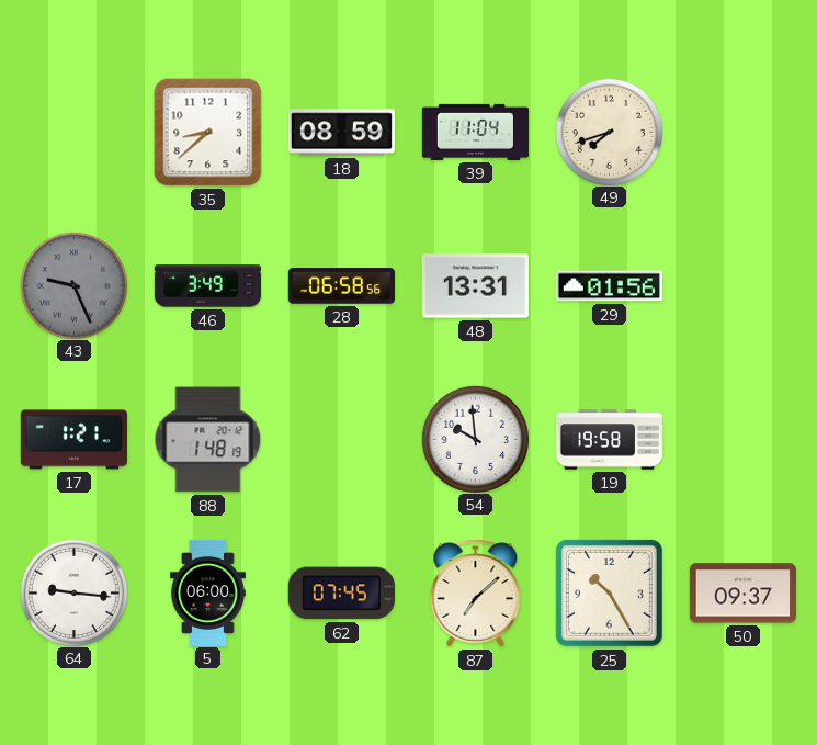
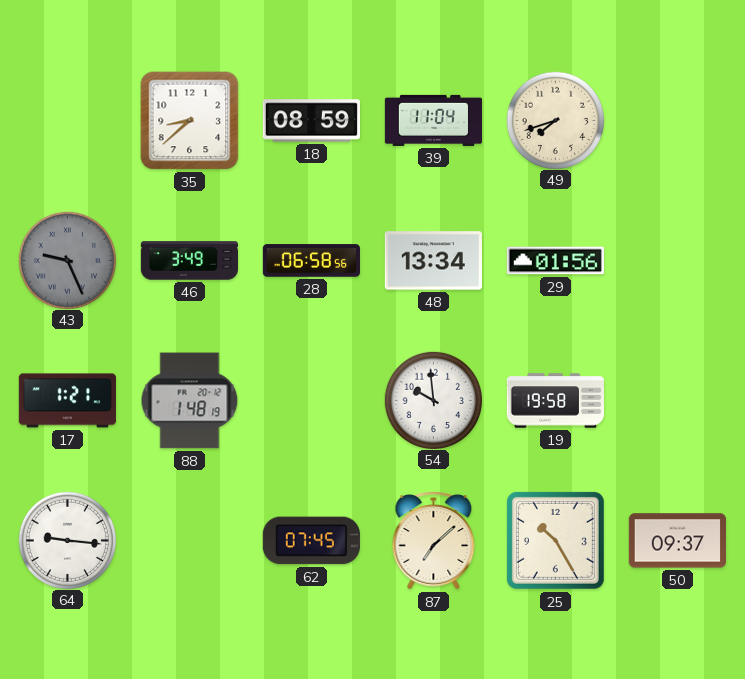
48: 13:31 -> 13:34 (433, 261)
5: 06:00 -> none (207, 592)
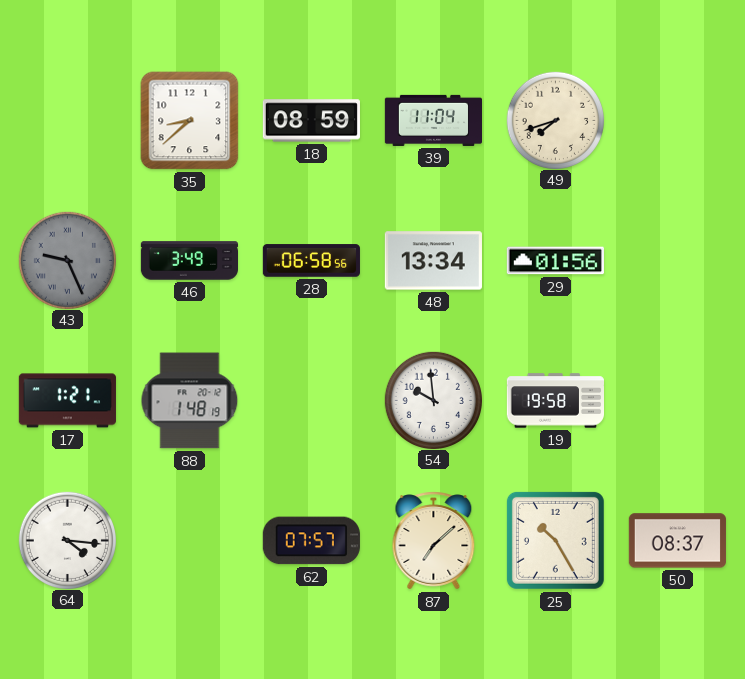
64: 9:16 -> 4:16 (67, 540)
62: 07:45 -> 07:57 (311, 541)
50: 09:37 -> 08:37 (677, 541)
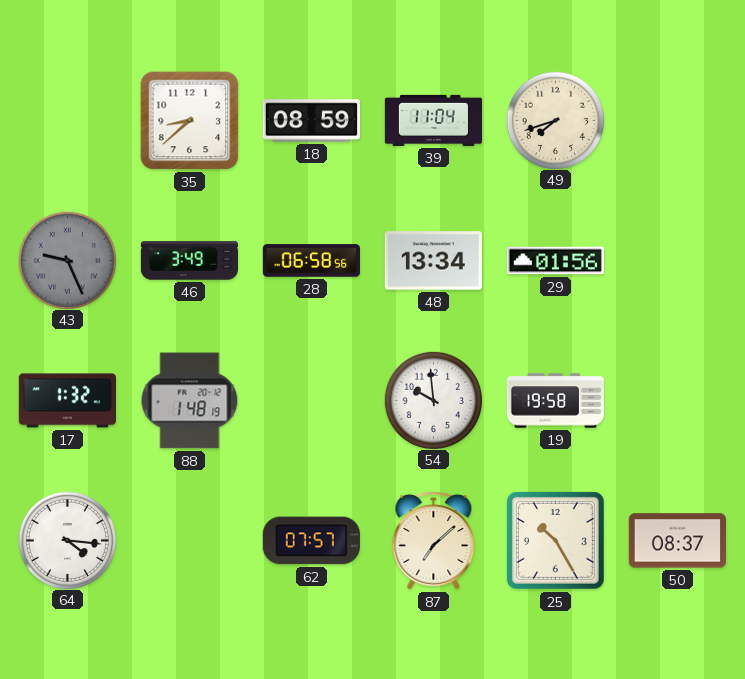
17: 1:21 -> 1:32 (67, 401)
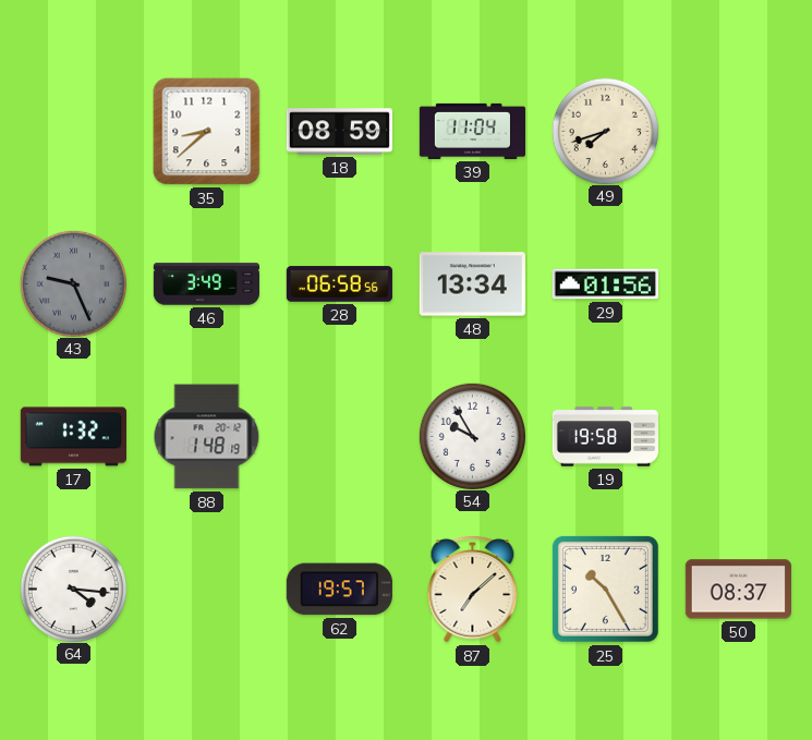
54: 9:59 -> 9:55 (472, 436)
62: 07:57 -> 19:57 (339, 590)
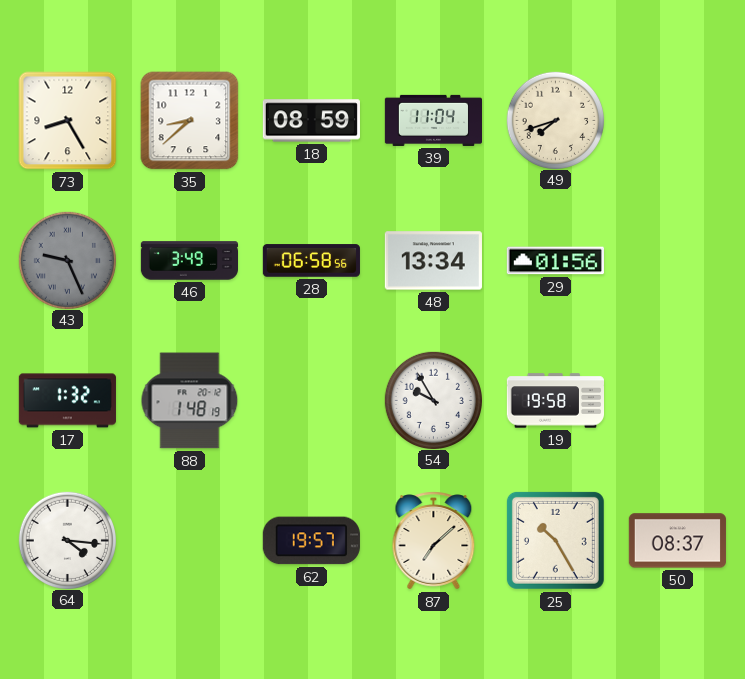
73: none -> 8:25 (68, 121)
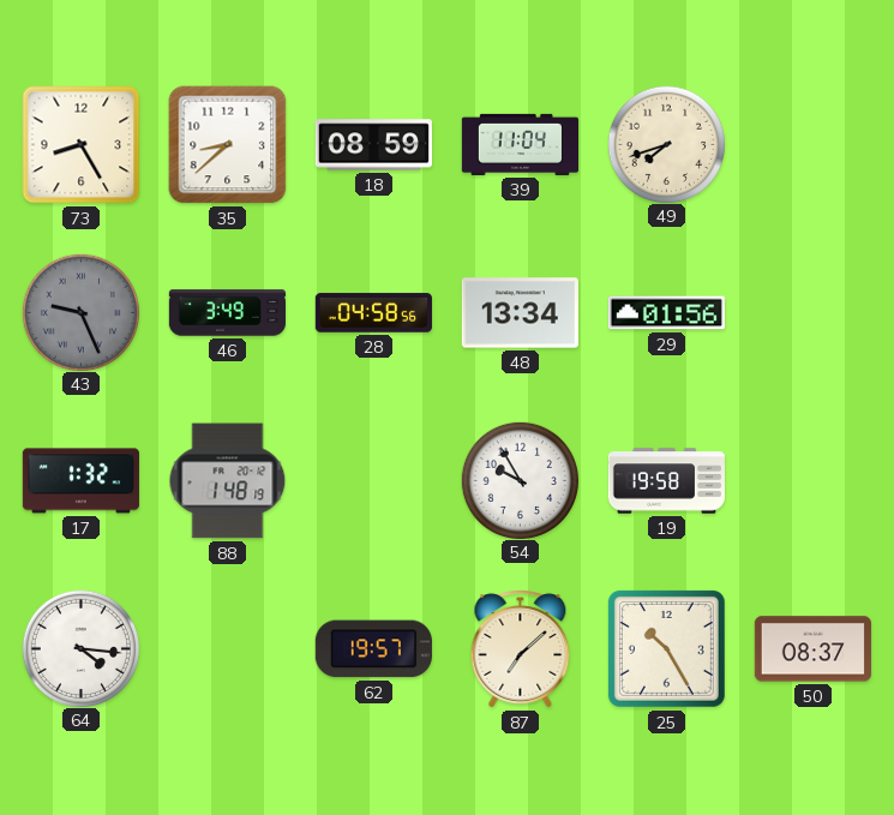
28: 06:58 -> 04:58 (373, 313)
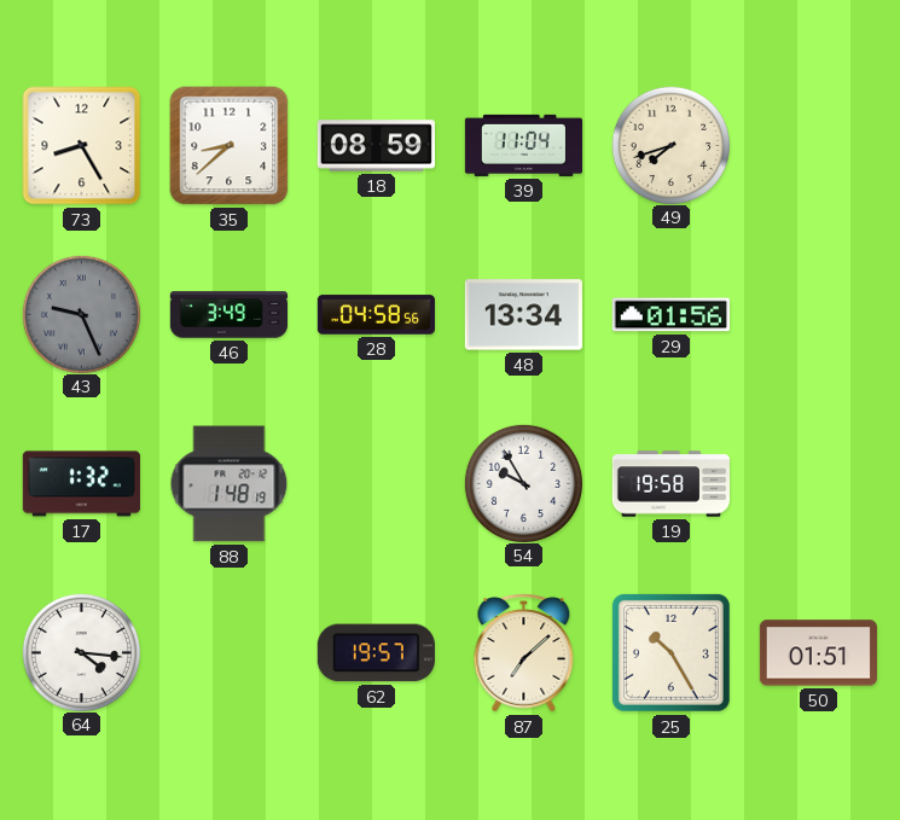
50: 08:37 -> 01:51 (818, 653)
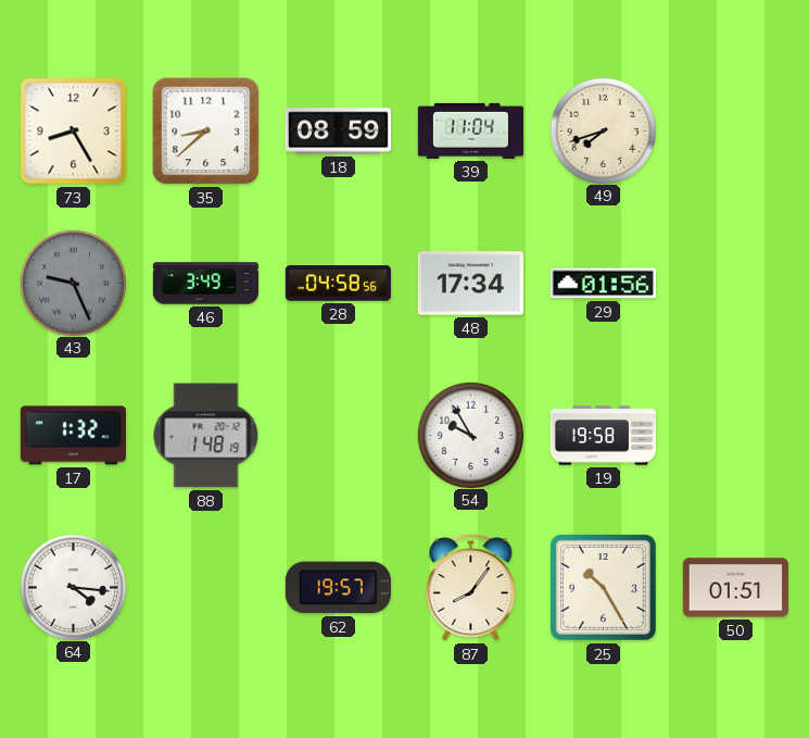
48: 13:34 -> 17:34 (470, 284)
87: 7:08 -> 8:06 (471, 588)
